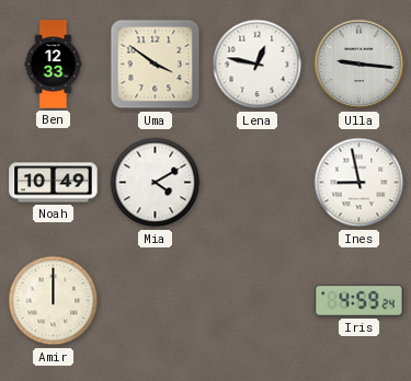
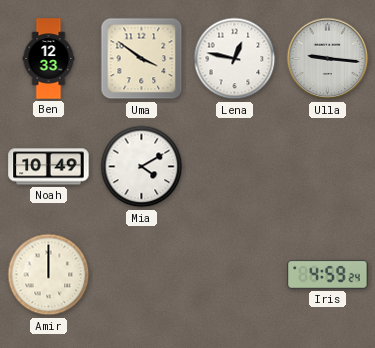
Ines: 8:58 -> none (359, 183)
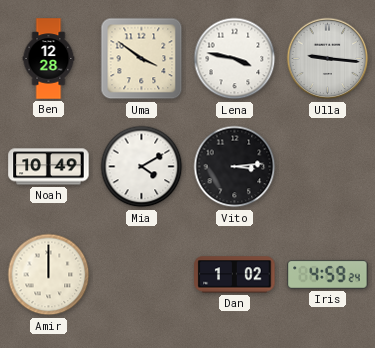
Ben: 12:33 -> 12:28 (49, 59)
Lena: 12:47 -> 3:47 (235, 59)
Vito: none -> 3:14 (235, 167)
Dan: none -> 1:02 (235, 275)
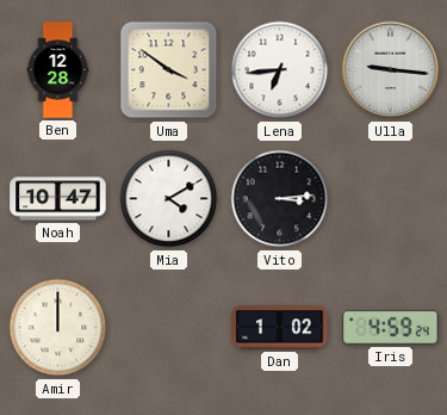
Lena: 3:47 -> 6:44 (280, 70)
Noah: 10:49 -> 10:47 (58, 199)
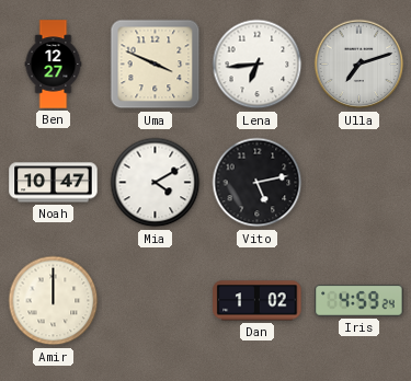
Ben: 12:28 -> 12:27 (54, 65)
Uma: 3:51 -> 3:49 (156, 65)
Ulla: 9:16 -> 7:12 (359, 65)
Vito: 3:14 -> 5:13 (258, 183)
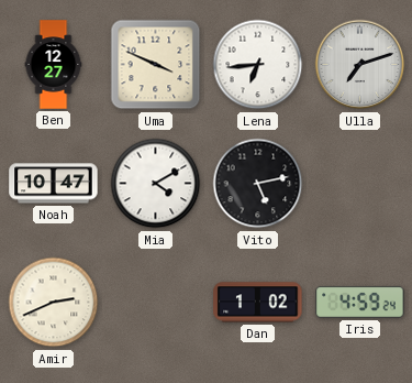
Amir: 12:00 -> 2:41 (54, 303)
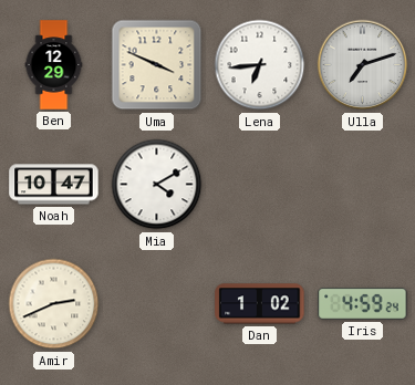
Ben: 12:27 -> 12:29 (54, 65)
Vito: 5:13 -> none (258, 184)
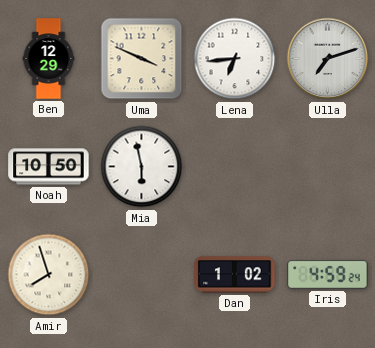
Noah: 10:47 -> 10:50 (49, 167)
Mia: 4:10 -> 5:58 (142, 167)
Amir: 2:41 -> 7:57 (49, 275)
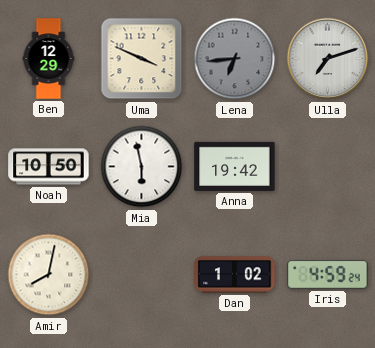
Lena dial: white -> grey (235, 59)
Anna: none -> 19:42 (235, 166)
Amir: 7:57 -> 8:02 (49, 275)
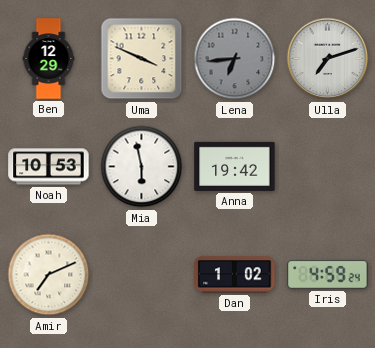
Noah: 10:50 -> 10:53 (49, 167)
Amir: 8:02 -> 7:11 (49, 275)
